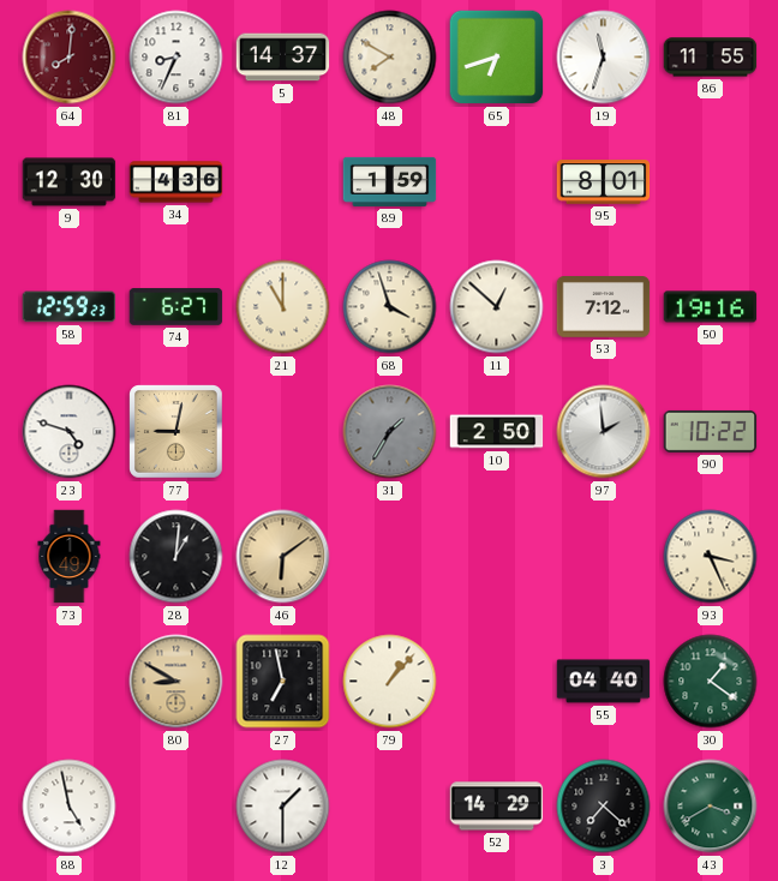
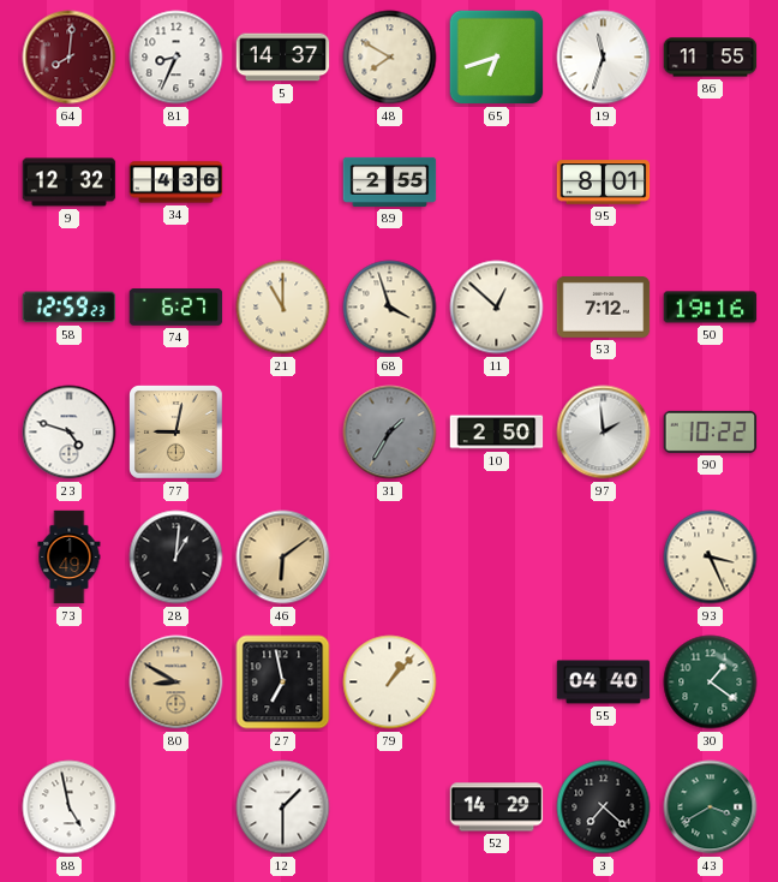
9: 12:30 -> 12:32 (70, 183)
89: 1:59 -> 2:55 (390, 181)
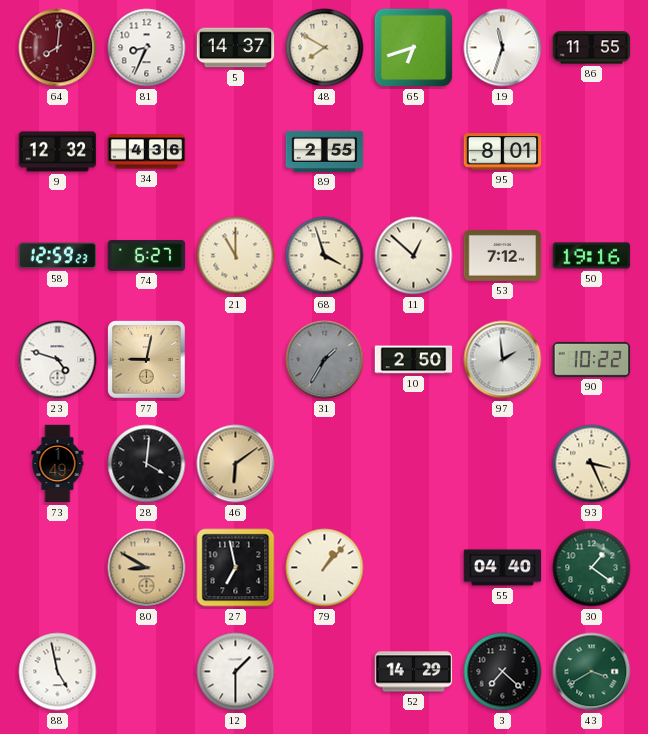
28: 1:01 -> 4:01 (147, 464)
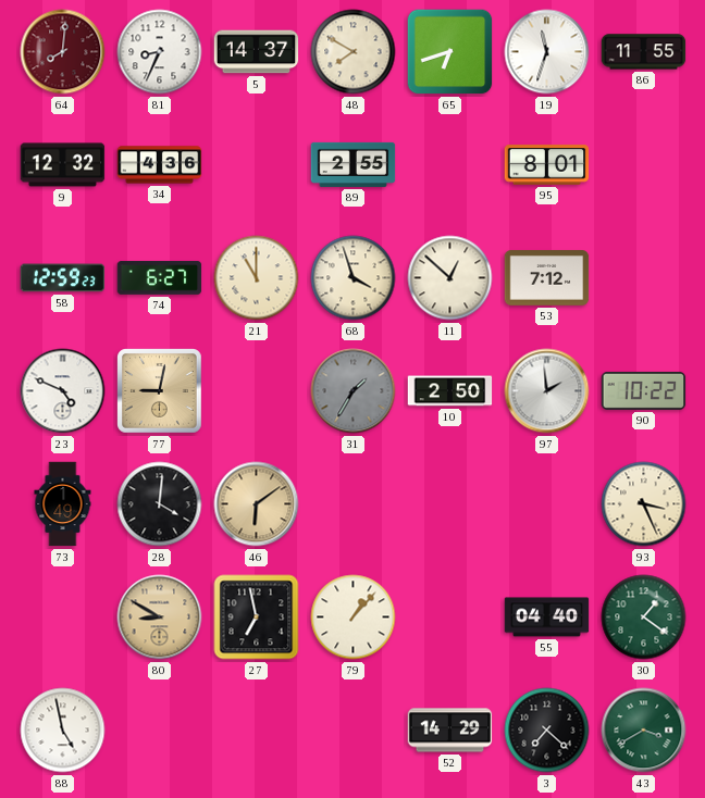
50: 19:16 -> none (592, 256)
23: 4:48 -> 4:49 (63, 391)
12: 1:30 -> none (236, 672)
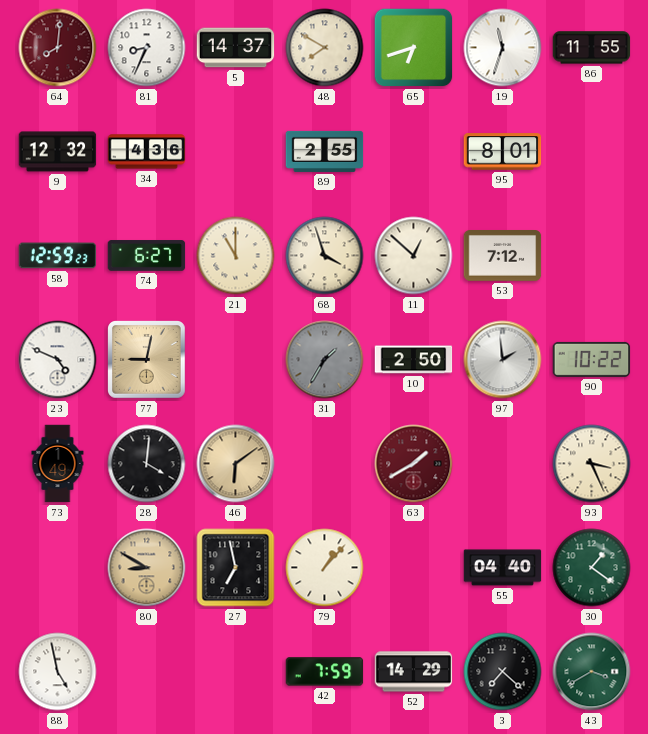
63: none -> 1:40 (414, 464)
42: none -> 7:59 (325, 672)
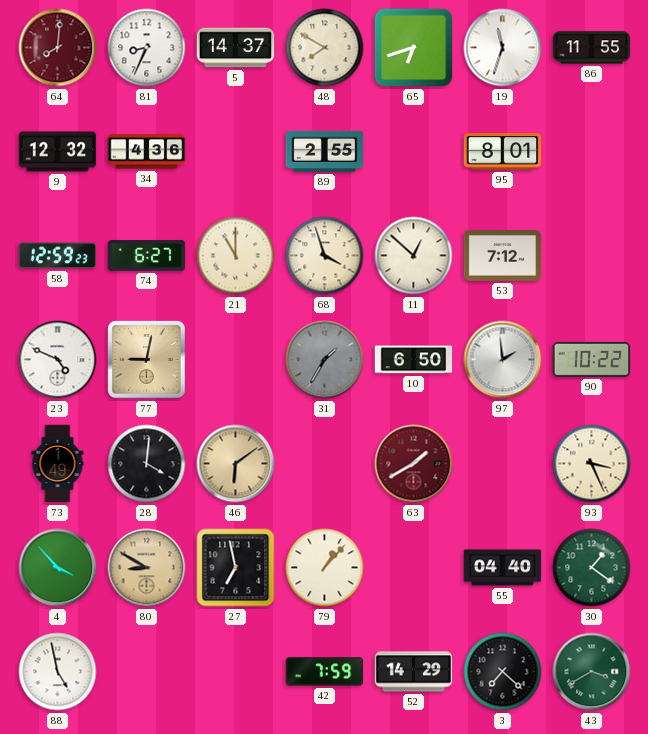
10: 2:50 -> 6:50 (414, 360)
4: none -> 3:53 (58, 568)
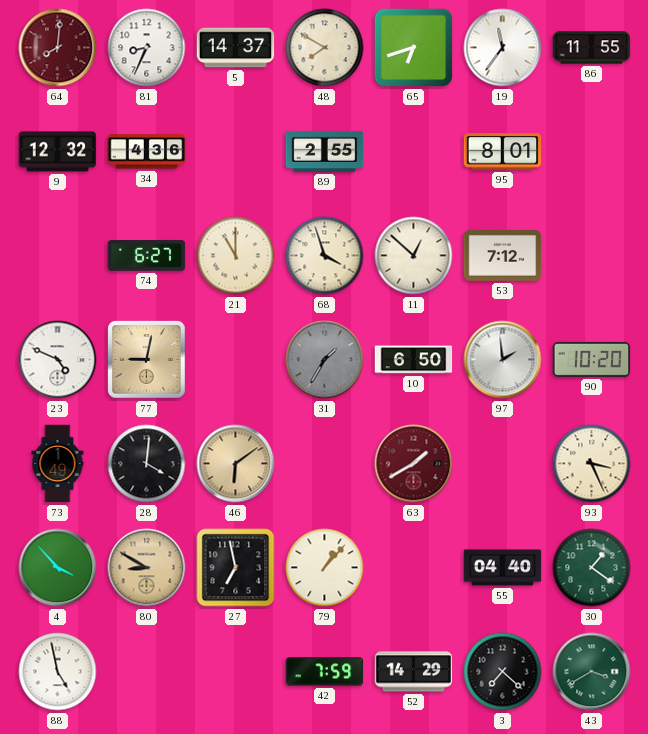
19: 11:33 -> 11:36 (503, 48)
58: 12:59 -> none (58, 256)
90: 10:22 -> 10:20 (592, 359)
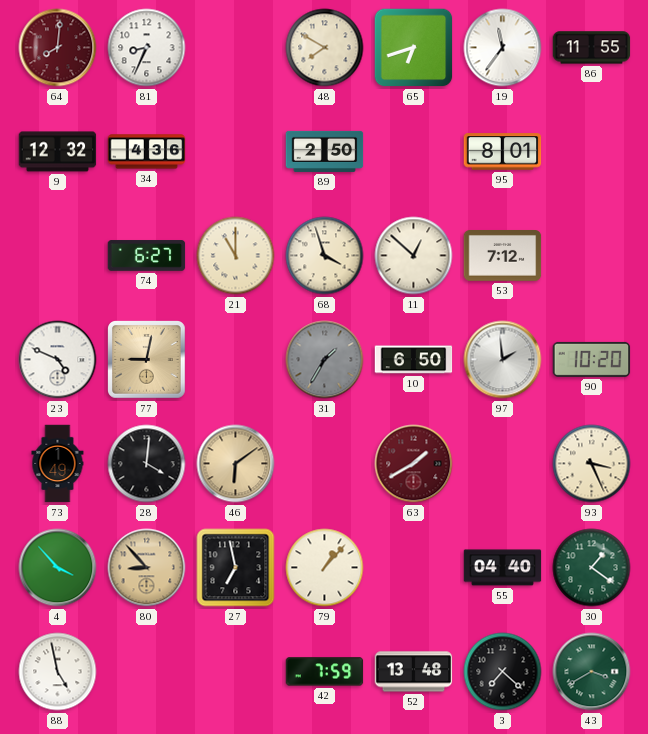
5: 14:37 -> none (236, 48)
89: 2:55 -> 2:50 (325, 151)
80: 8:50 -> 8:53 (147, 568)
52: 14:29 -> 13:48 (414, 672)
